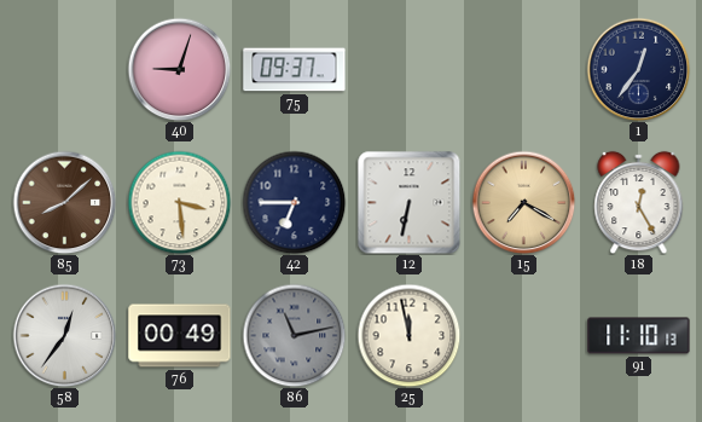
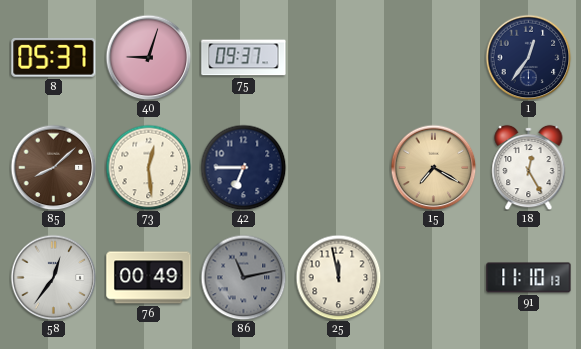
8: none -> 05:37 (54, 57)
73: 3:29 -> 12:29 (148, 167)
12: 6:32 -> none (408, 202)
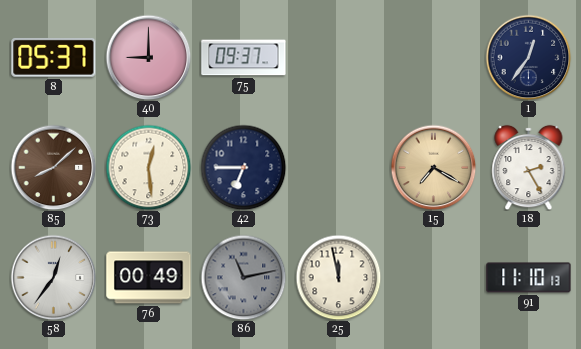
40: 9:03 -> 9:00 (148, 57)
18: 12:25 -> 2:25 (529, 167)
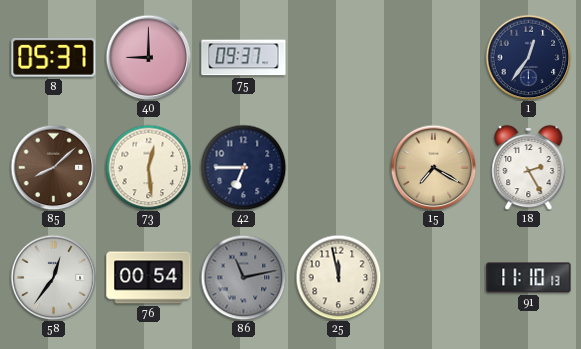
76: 00:49 -> 00:54 (149, 278)
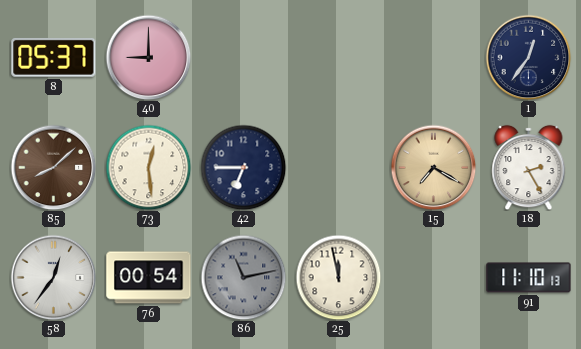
75: 09:37 -> none (244, 58)
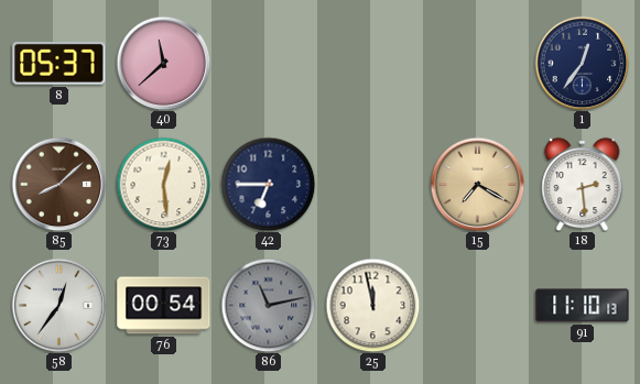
40: 9:00 -> 11:38 (163, 63)
18: 2:25 -> 2:29 (583, 184)
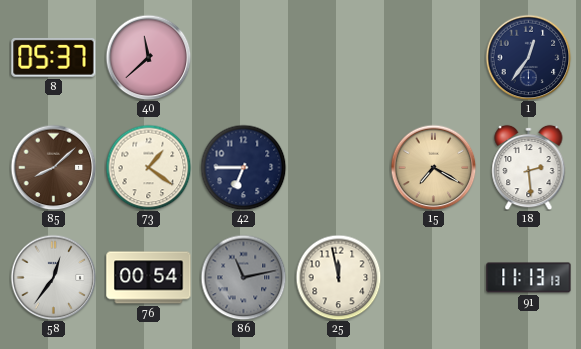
73: 12:29 -> 1:21 (148, 167)
91: 11:10 -> 11:13 (529, 278)
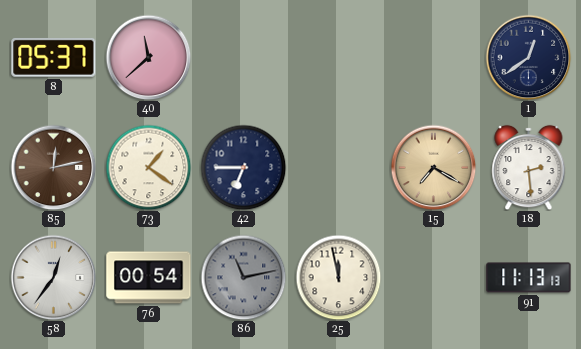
1: 12:36 -> 12:39 (528, 57)
85: 8:08 -> 12:13 (53, 167)
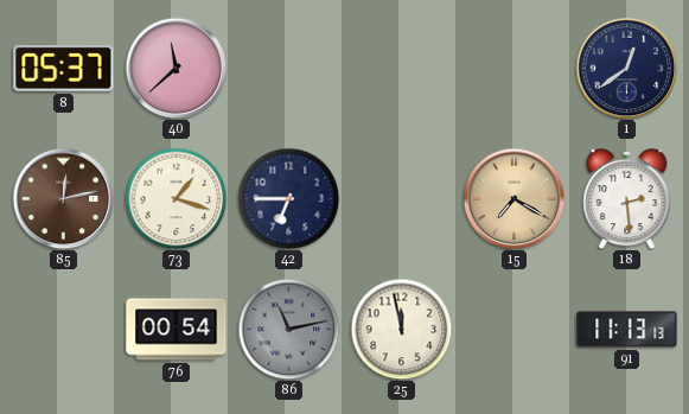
73: 1:21 -> 1:18 (176, 198)
58: 12:36 -> none (53, 277)
